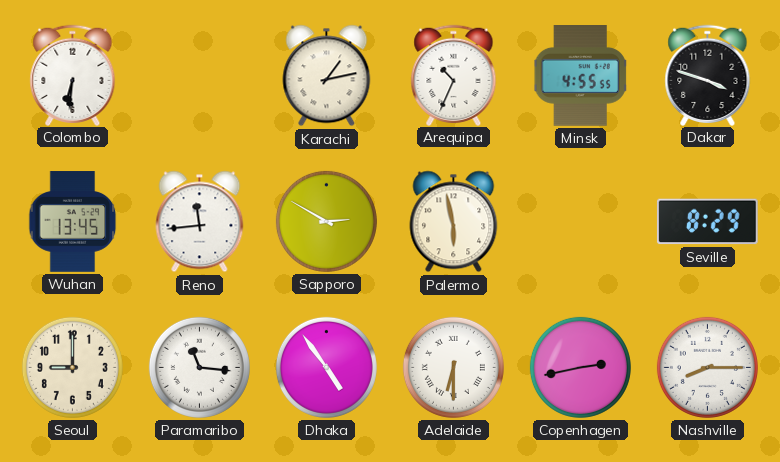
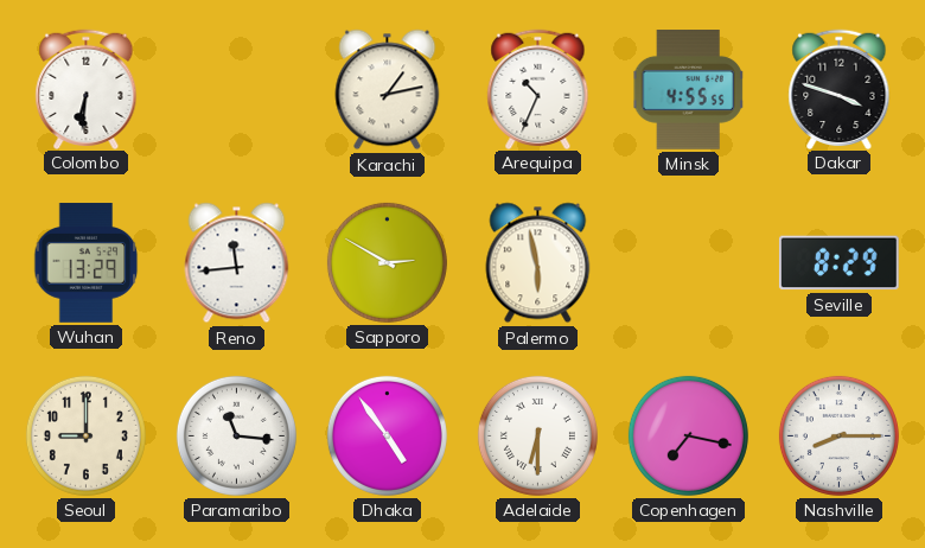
Wuhan: 13:45 -> 13:29 (87, 263)
Copenhagen: 2:43 -> 7:17 (688, 435)
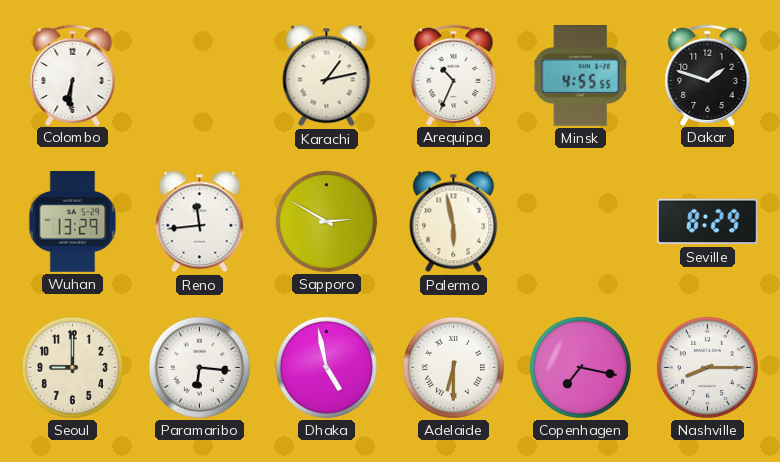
Dakar: 3:48 -> 1:48 (708, 75)
Paramaribo: 11:16 -> 6:16 (199, 367)
Dhaka: 4:54 -> 4:58 (326, 367)
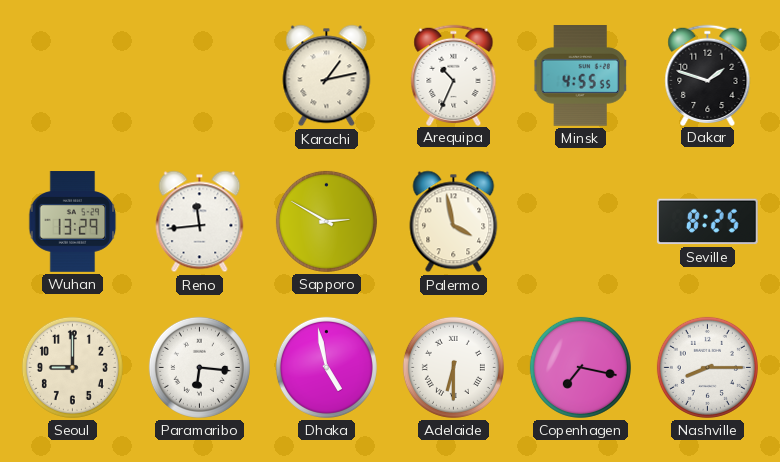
Colombo: 6:31 -> none (73, 75)
Palermo: 5:58 -> 3:58 (454, 222)
Seville: 8:29 -> 8:25 (708, 222)
